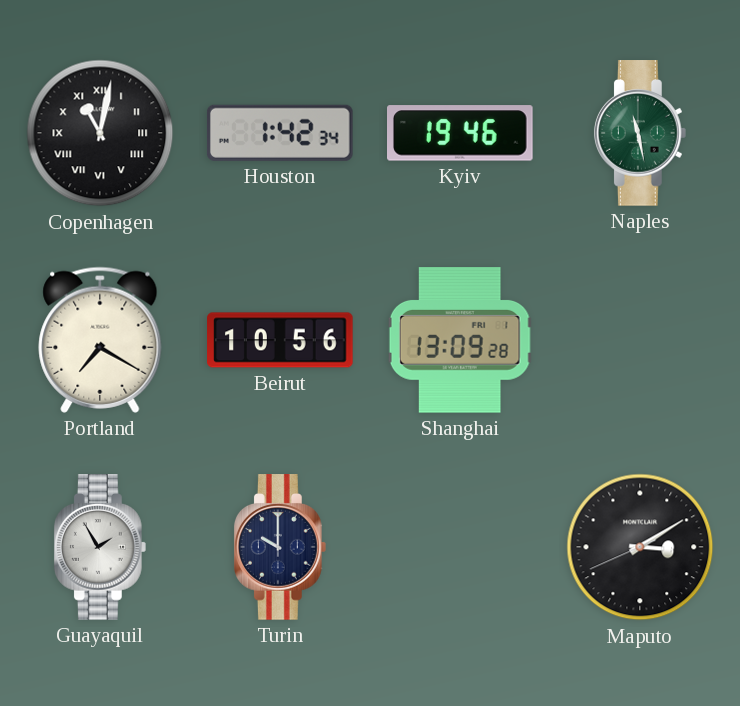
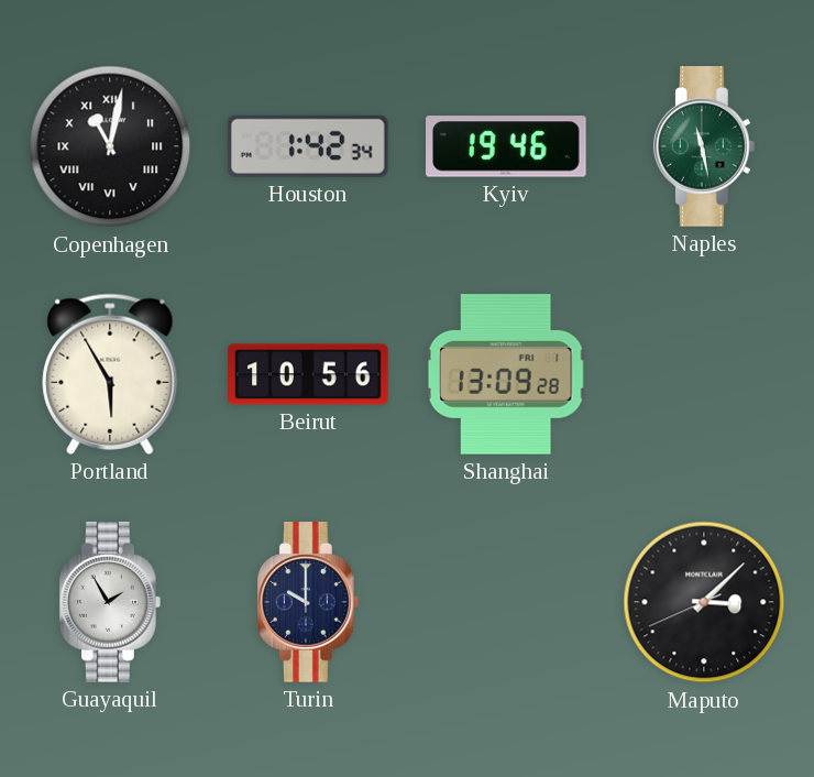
Portland: 7:20 -> 5:55 (110, 374)
Maputo: 3:09 -> 3:07 (704, 602)
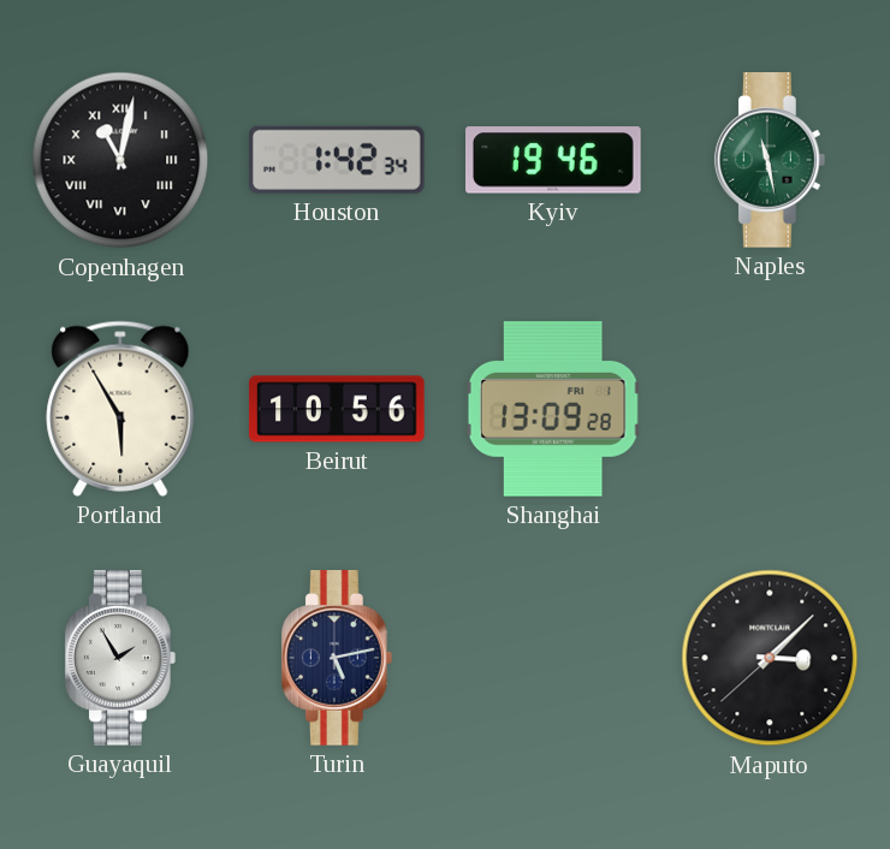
Turin: 10:00 -> 5:13 (337, 658)
Maputo: 3:07:41 -> 3:07:38 (770, 658)
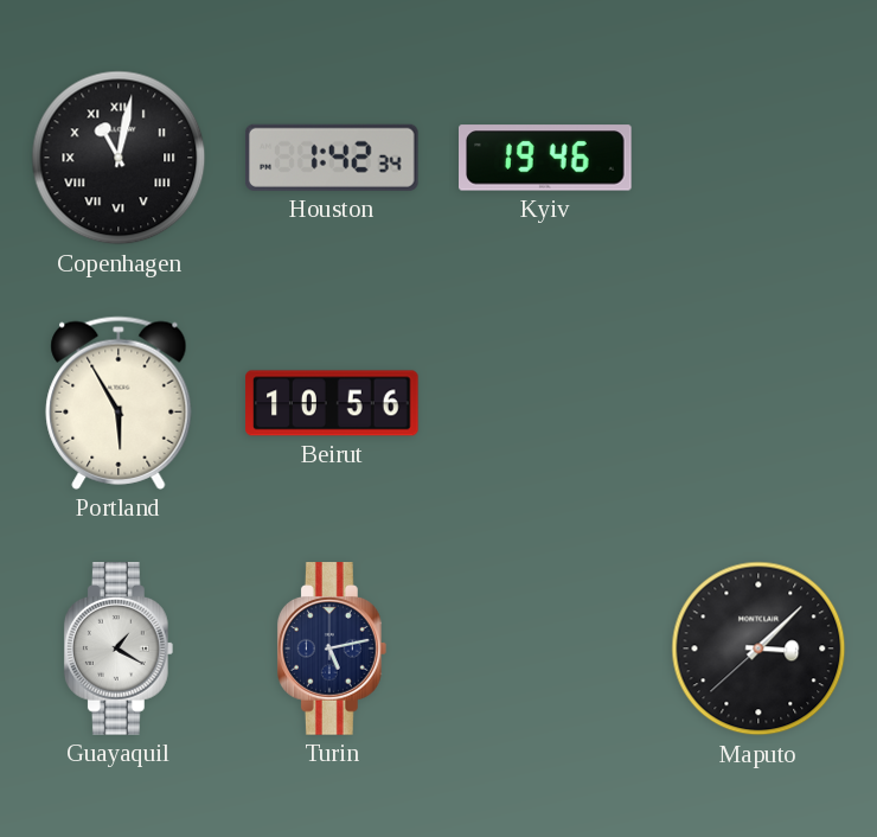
Naples: 11:28 -> none (770, 160)
Shanghai: 13:09 -> none (553, 409)
Guayaquil: 1:55 -> 1:20 (119, 648)
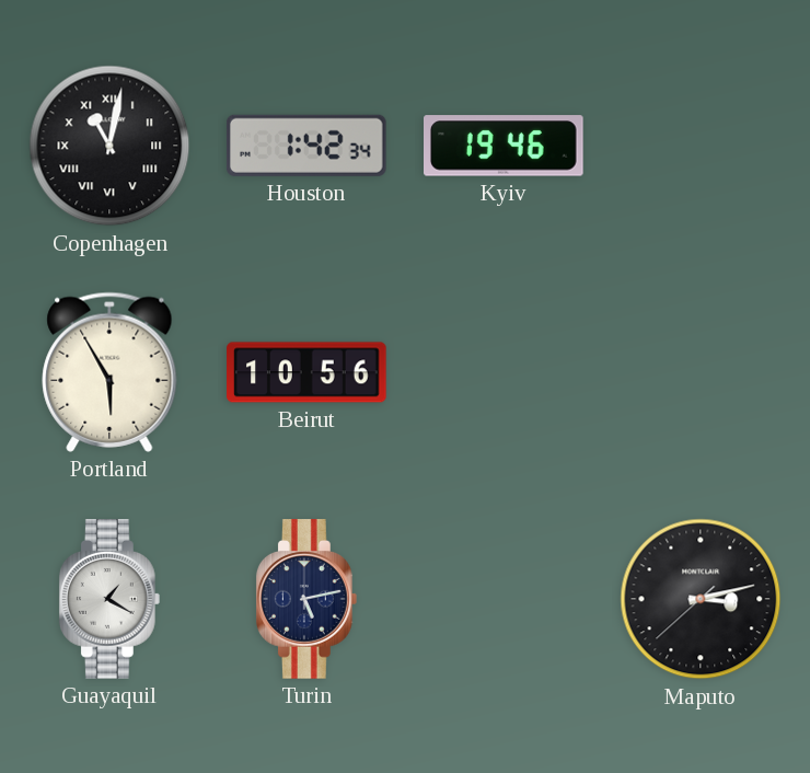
Maputo: 3:07 -> 3:12 (701, 599)
